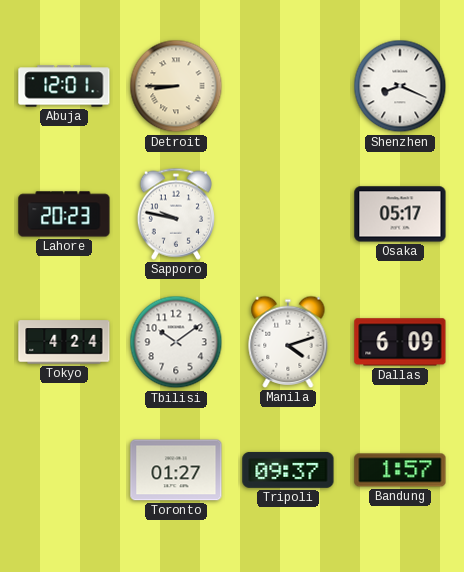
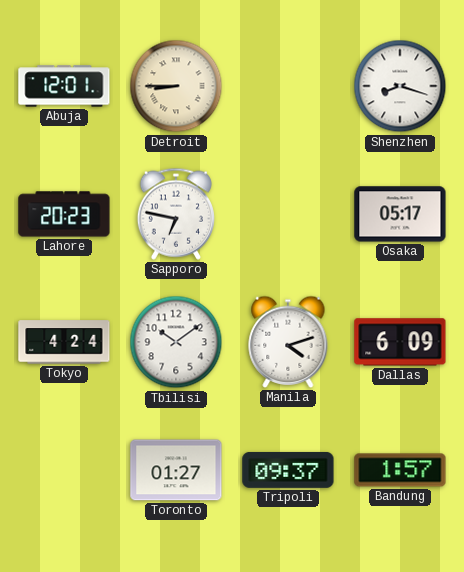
Shenzhen: 8:19 -> 8:18 (400, 86)
Sapporo: 9:47 -> 6:47 (176, 214)
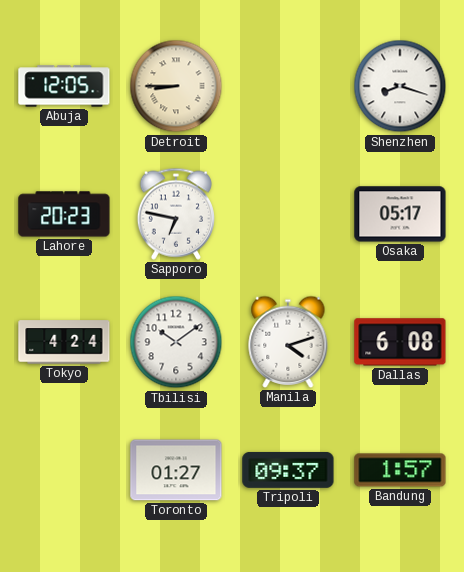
Abuja: 12:01 -> 12:05 (64, 86)
Dallas: 6:09 -> 6:08 (400, 342)
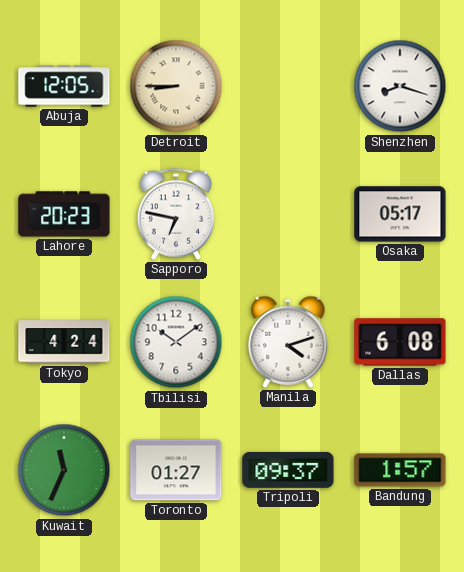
Kuwait: none -> 11:34 (64, 470)
